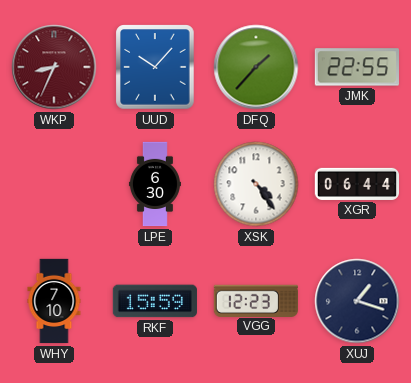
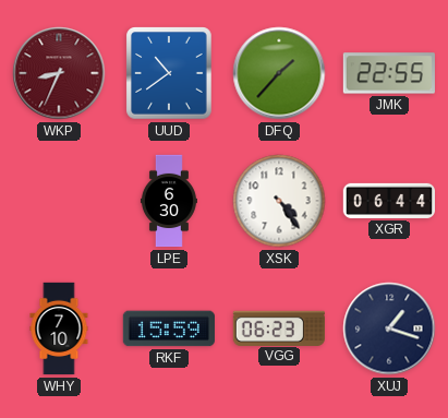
UUD: 10:07 -> 10:39 (169, 73)
VGG: 12:23 -> 06:23 (278, 327)
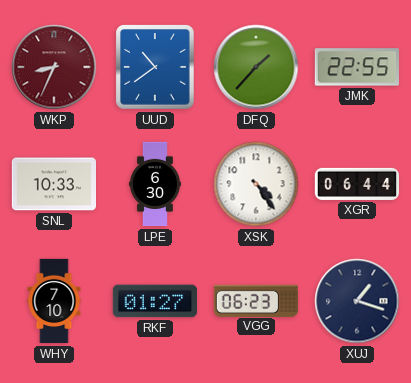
SNL: none -> 10:33 (53, 184)
RKF: 15:59 -> 01:27 (154, 301)
